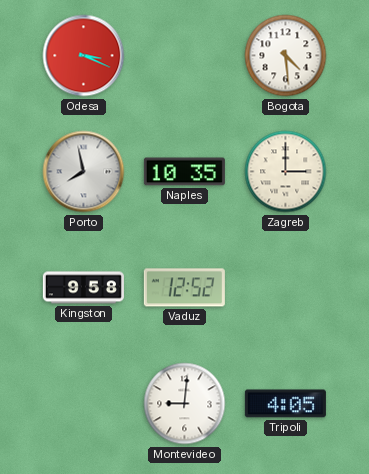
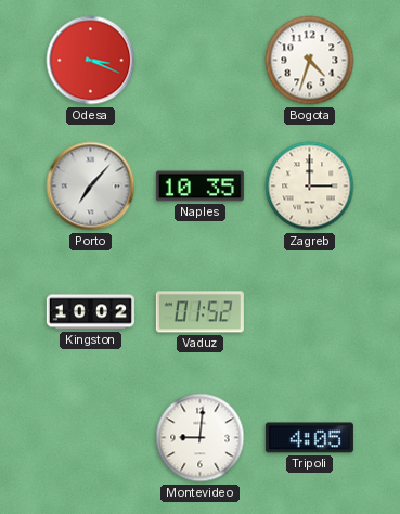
Bogota: 4:29 -> 4:33 (310, 61)
Porto: 7:58 -> 7:07 (91, 187)
Kingston: 9:58 -> 10:02 (90, 312)
Vaduz: 12:52 -> 01:52 (199, 312)
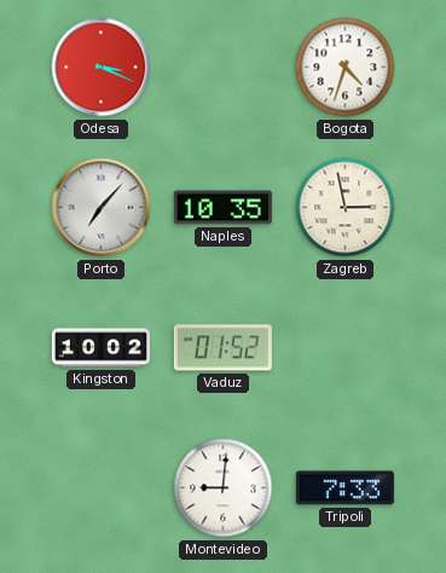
Zagreb: 3:00 -> 2:58 (346, 208)
Tripoli: 4:05 -> 7:33 (344, 488)
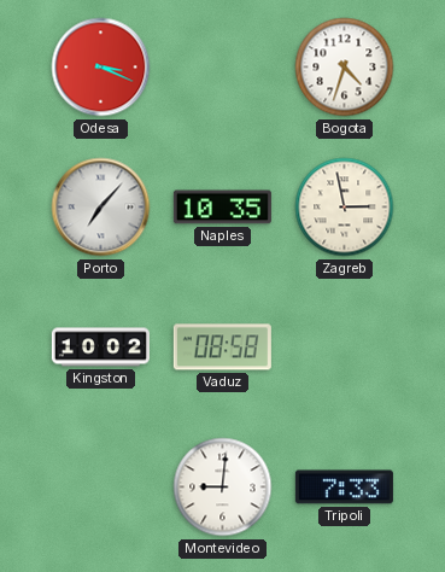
Vaduz: 01:52 -> 08:58 (222, 348)
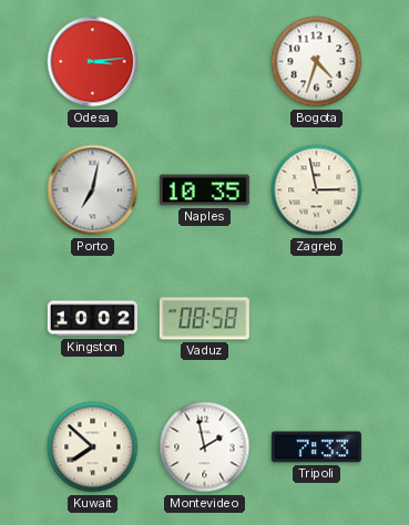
Odesa: 3:19 -> 3:14 (93, 62)
Porto: 7:07 -> 7:02 (93, 191)
Kuwait: none -> 7:52 (93, 447)
Montevideo: 9:01 -> 1:58 (205, 447)
